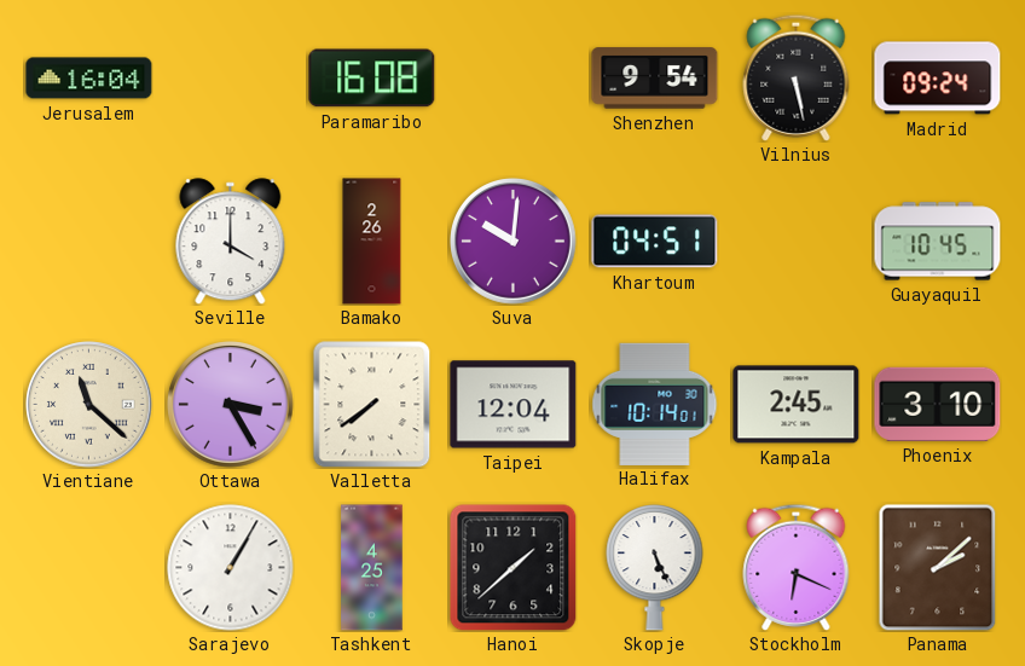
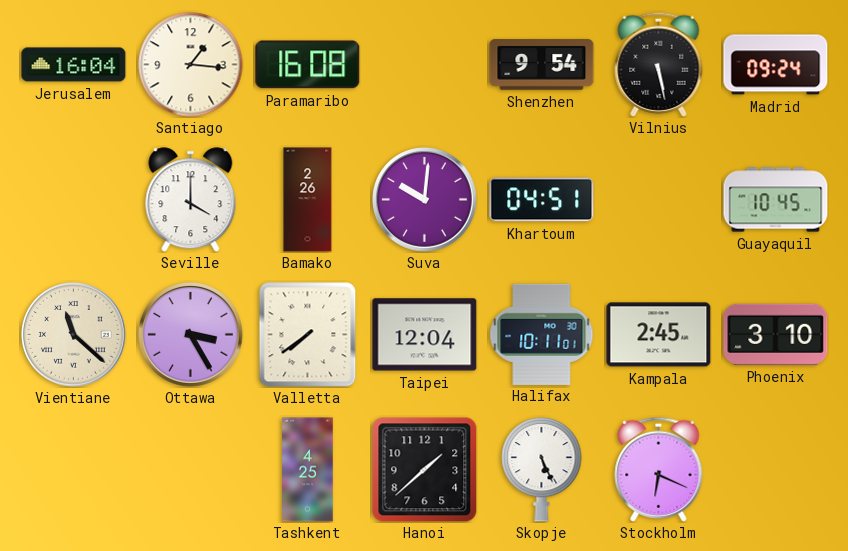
Santiago: none -> 1:16 (191, 65)
Halifax: 10:14 -> 10:11 (542, 334)
Sarajevo: 1:05 -> none (231, 568)
Panama: 2:08 -> none (938, 567)
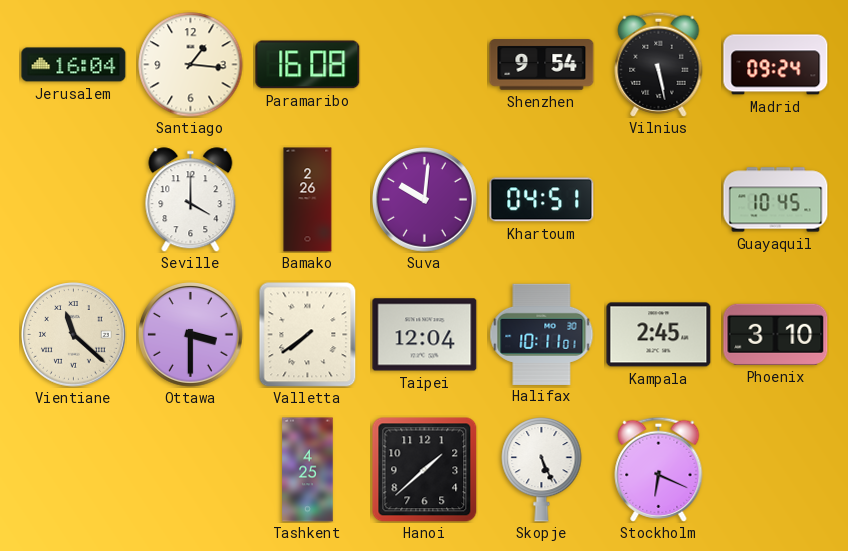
Ottawa: 3:25 -> 3:30 (191, 335)
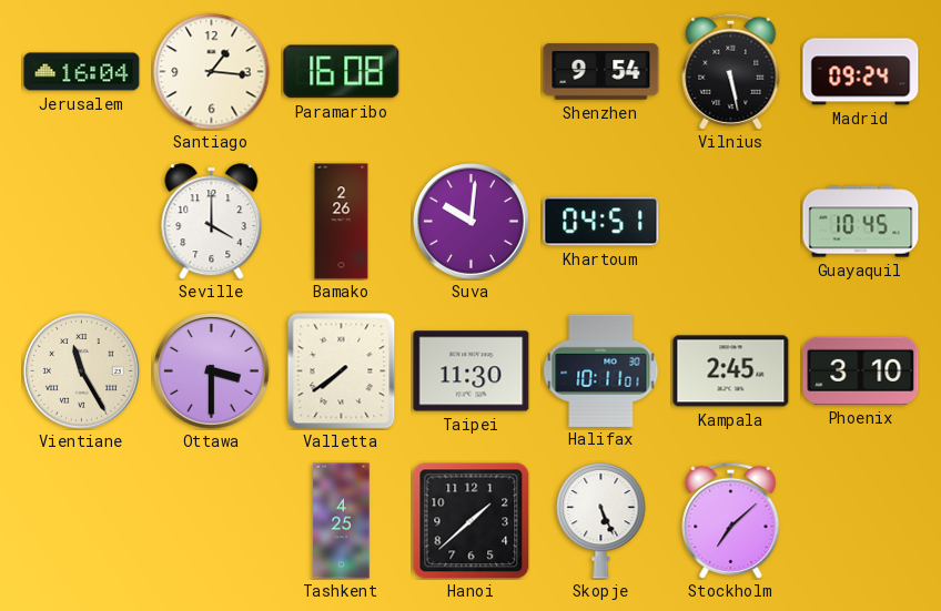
Vientiane: 11:22 -> 11:25 (82, 371)
Taipei: 12:04 -> 11:30 (472, 371)
Stockholm: 6:19 -> 7:08 (731, 520)
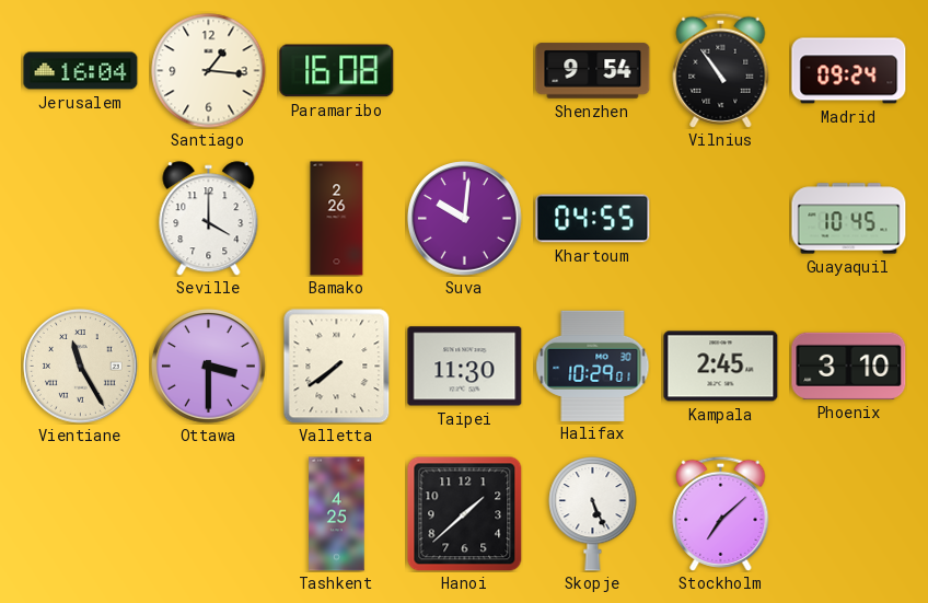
Vilnius: 5:28 -> 10:54 (721, 70)
Khartoum: 04:51 -> 04:55 (593, 219)
Halifax: 10:11 -> 10:29 (593, 366)
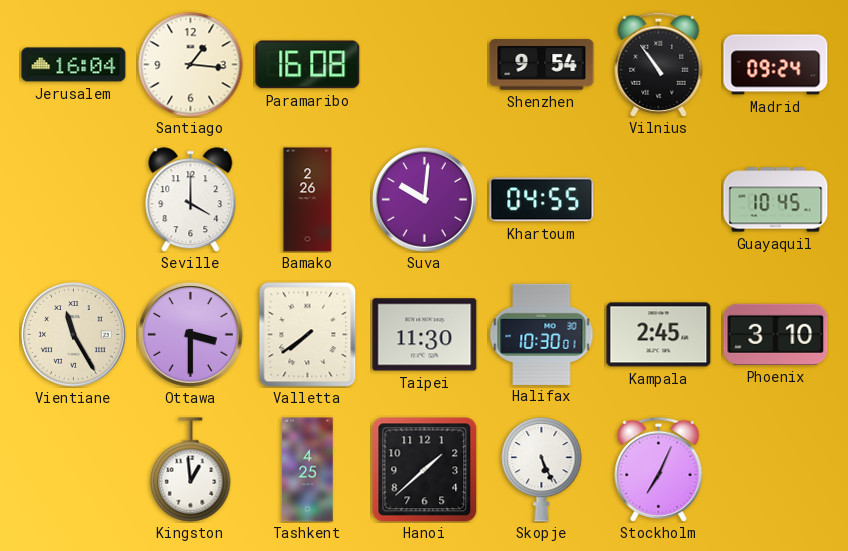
Halifax: 10:29 -> 10:30 (542, 334)
Kingston: none -> 12:59 (191, 470)
Stockholm: 7:08 -> 7:04 (659, 469)
